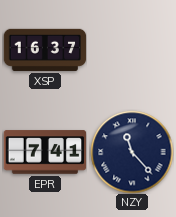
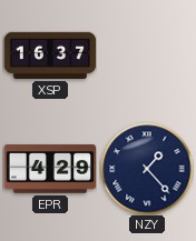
EPR: 7:41 -> 4:29 (50, 169)
NZY: 11:23 -> 1:23 (147, 169)
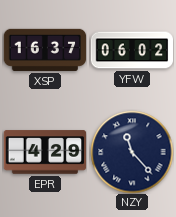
YFW: none -> 06:02 (132, 50)
NZY: 1:23 -> 11:23 (132, 152)
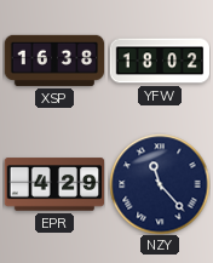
XSP: 16:37 -> 16:38 (54, 61)
YFW: 06:02 -> 18:02 (160, 61)
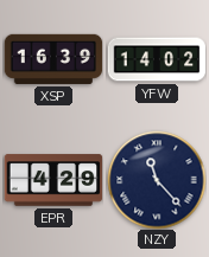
XSP: 16:38 -> 16:39 (53, 59)
YFW: 18:02 -> 14:02 (157, 59)
